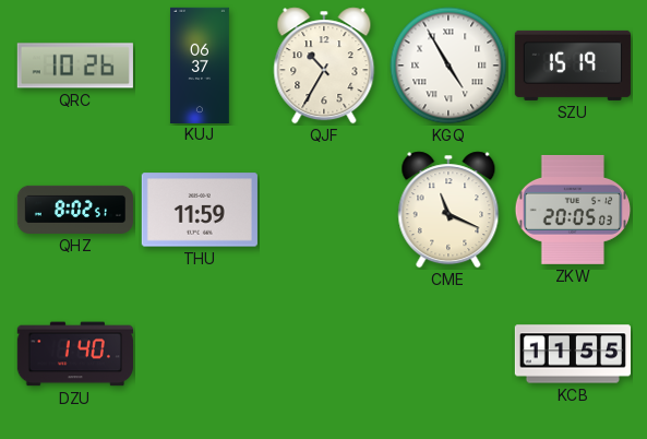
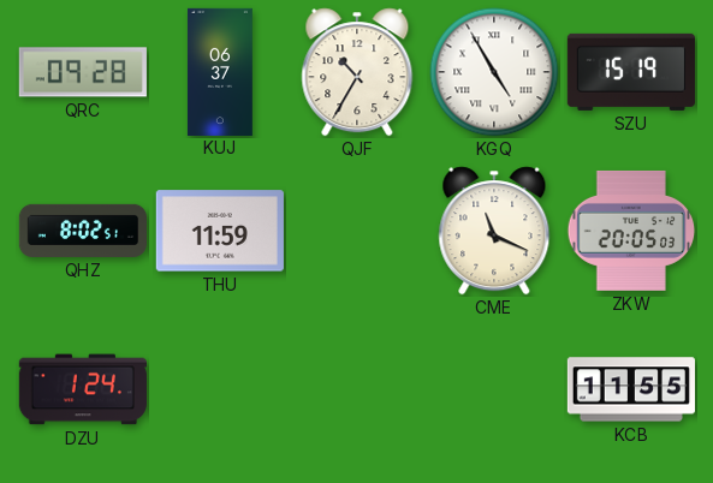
QRC: 10:26 -> 09:28 (83, 72)
DZU: 1:40 -> 1:24 (83, 389)
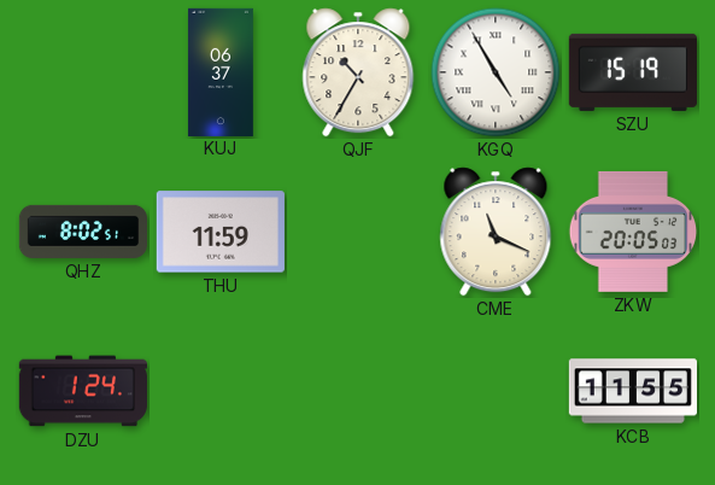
QRC: 09:28 -> none (83, 72)
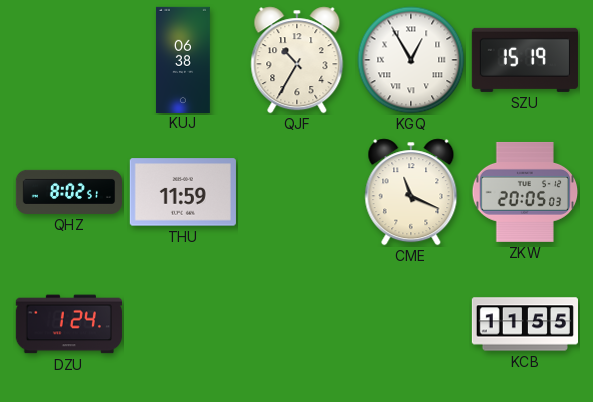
KUJ: 06:37 -> 06:38 (183, 59)
KGQ: 4:55 -> 12:55 (411, 60)
